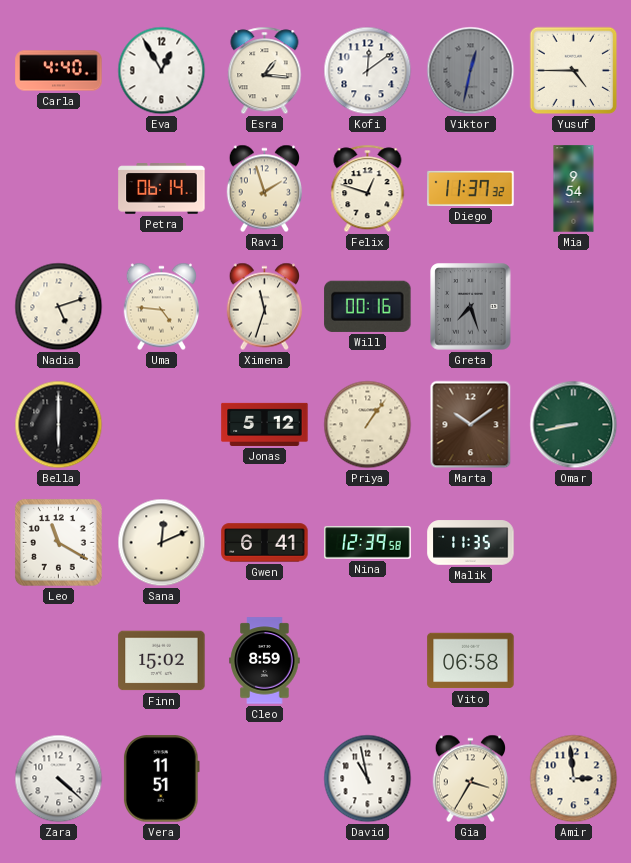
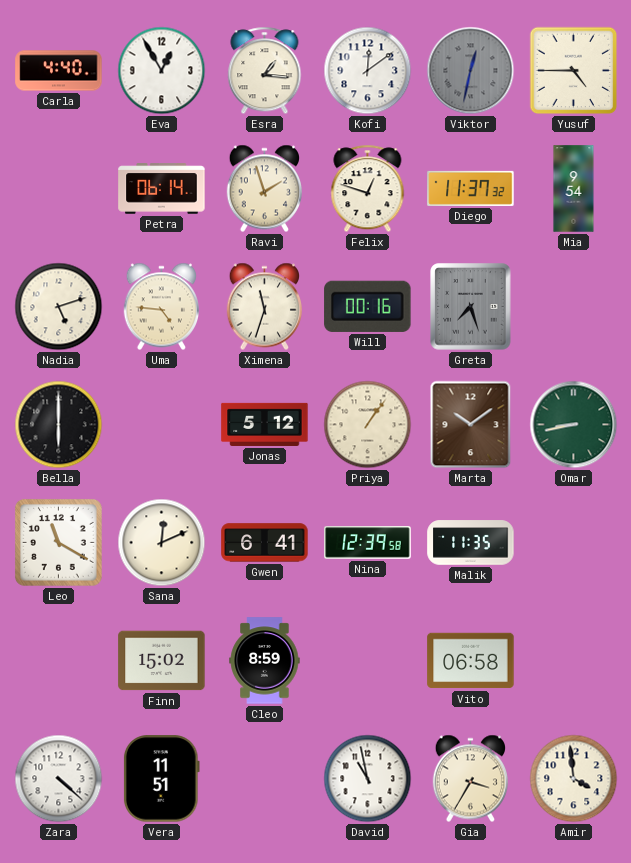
Amir: 2:59 -> 3:59 (574, 779)
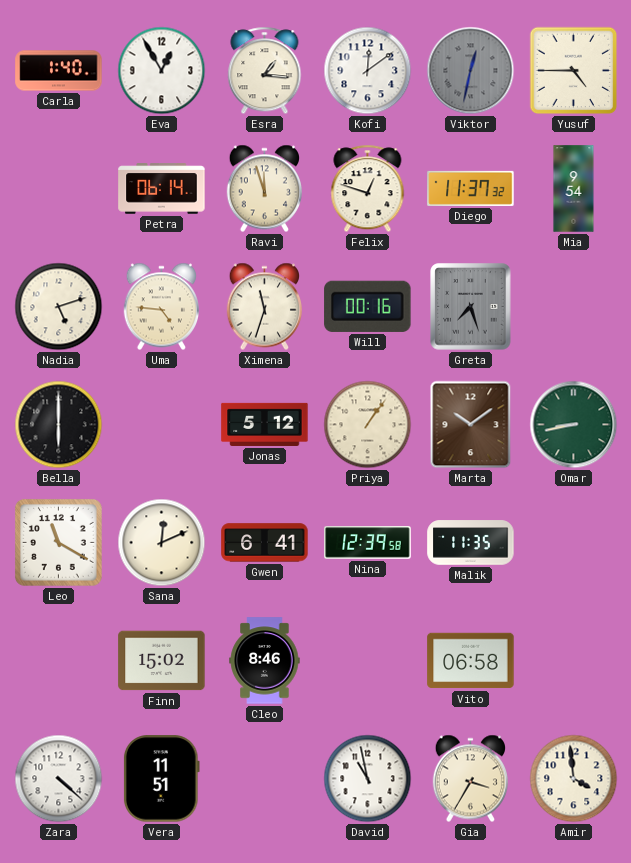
Carla: 4:40 -> 1:40 (59, 71)
Ravi: 1:57 -> 11:57 (264, 189)
Cleo: 8:59 -> 8:46 (265, 661)
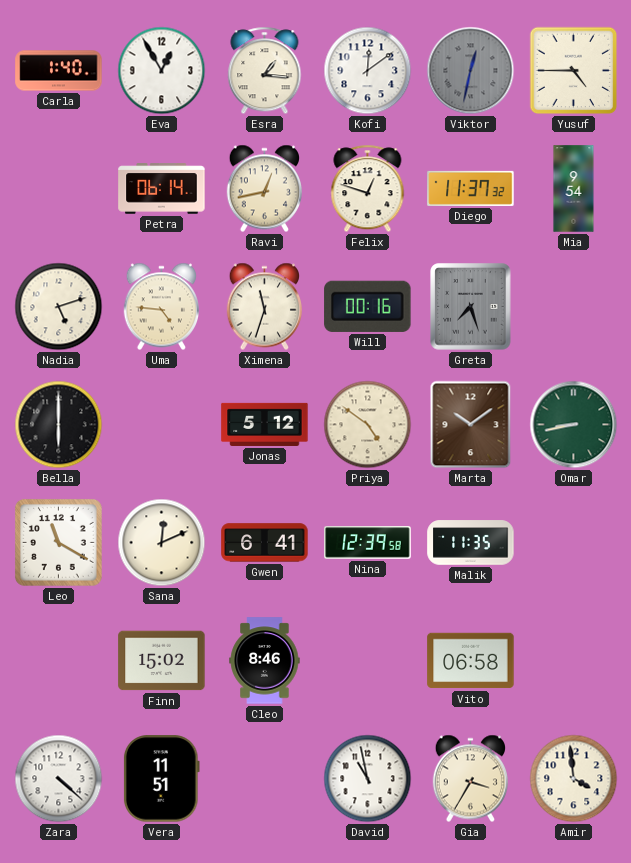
Ravi: 11:57 -> 12:43 (264, 189)
Priya: 1:06 -> 4:51 (368, 425)
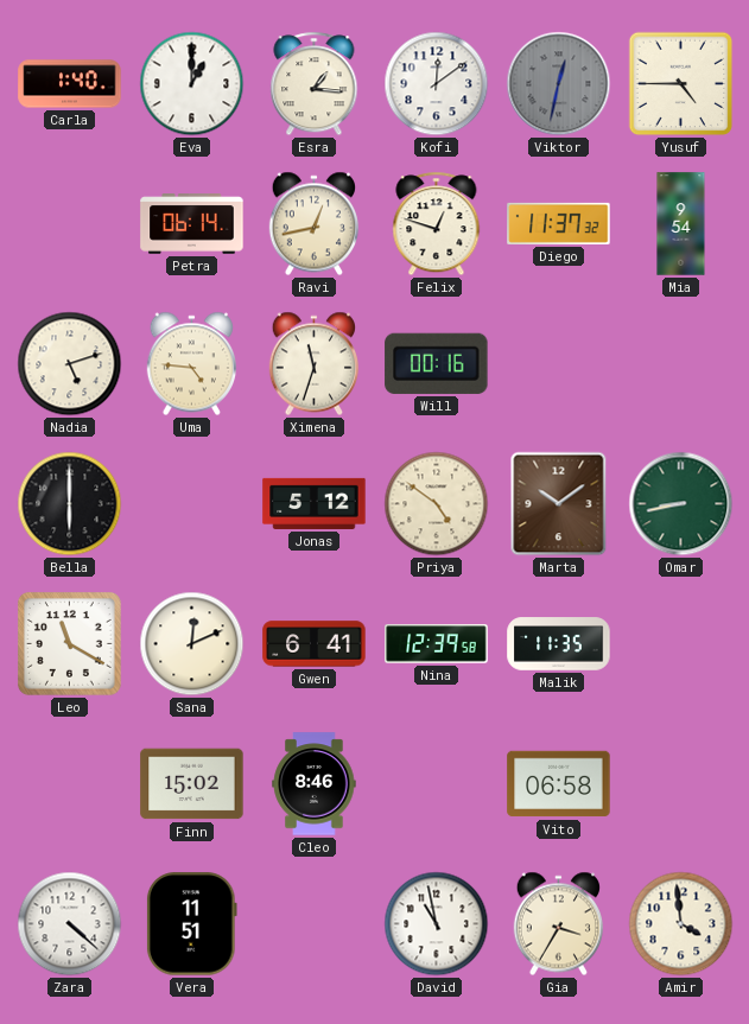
Eva: 12:55 -> 1:00 (192, 84)
Greta: 7:27 -> none (471, 307)
